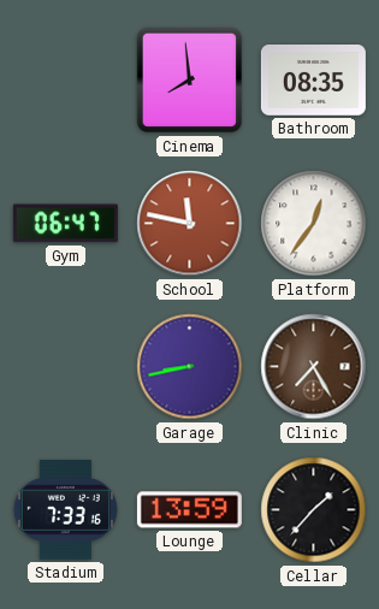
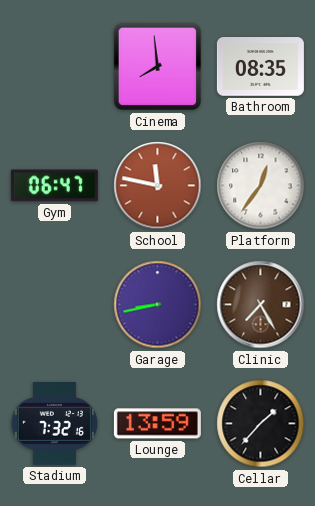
Stadium: 7:33 -> 7:32 (54, 424)
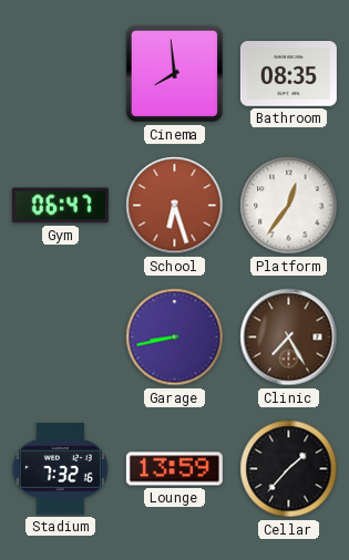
School: 11:47 -> 6:27 (175, 206)
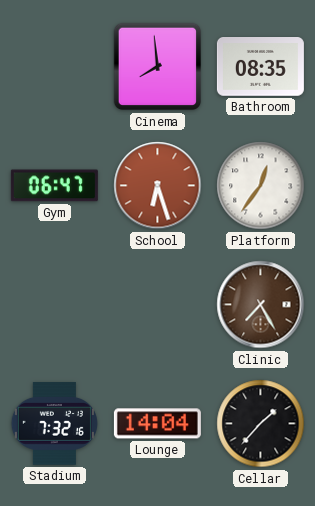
Garage: 8:43 -> none (175, 338)
Lounge: 13:59 -> 14:04 (157, 424)
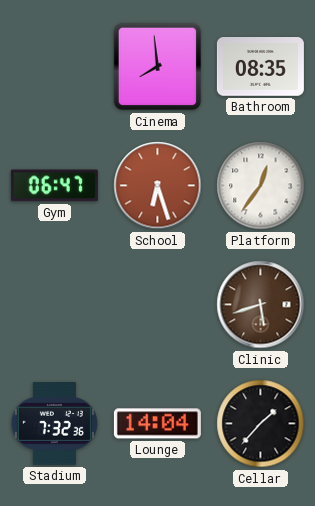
Clinic: 7:25 -> 5:42 (261, 305)
Stadium: 7:32:16 -> 7:32:36 (54, 424)
